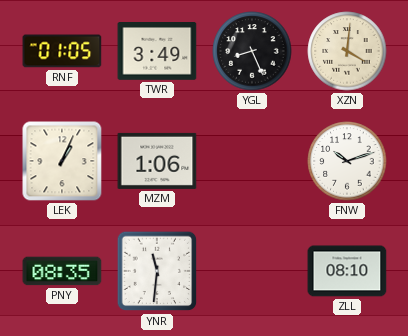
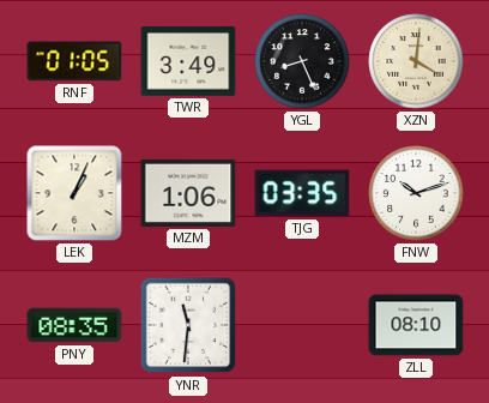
TJG: none -> 03:35 (302, 193)
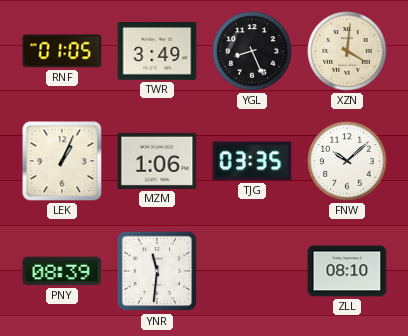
FNW: 10:12 -> 10:08 (347, 161)
PNY: 08:35 -> 08:39 (62, 271)
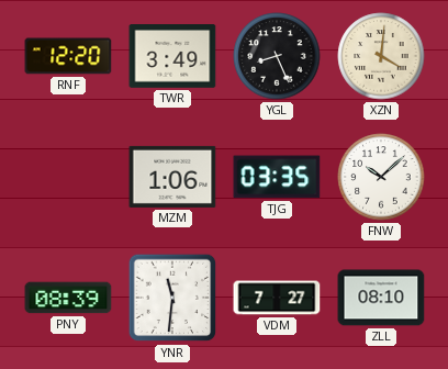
RNF: 01:05 -> 12:20 (68, 56)
LEK: 1:04 -> none (62, 161)
VDM: none -> 7:27 (277, 298)
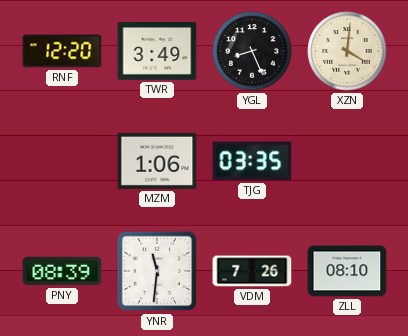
FNW: 10:08 -> none (381, 177)
VDM: 7:27 -> 7:26 (252, 271)
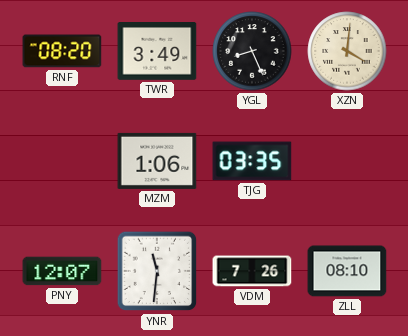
RNF: 12:20 -> 08:20 (62, 51)
PNY: 08:39 -> 12:07 (62, 271)
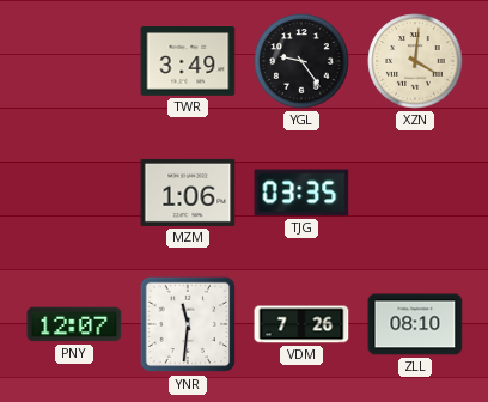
RNF: 08:20 -> none (62, 51)
YGL: 8:26 -> 9:24 (301, 61)
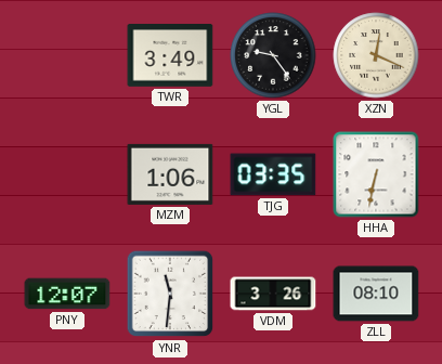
XZN: 4:01 -> 12:19 (376, 55)
HHA: none -> 6:32 (376, 174)
VDM: 7:26 -> 3:26 (273, 294)
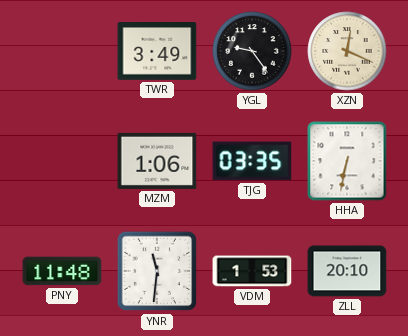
PNY: 12:07 -> 11:48 (62, 271)
VDM: 3:26 -> 1:53 (252, 271)
ZLL: 08:10 -> 20:10 (347, 271)
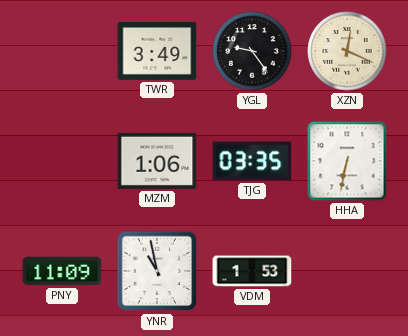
PNY: 11:48 -> 11:09 (62, 271)
YNR: 11:31 -> 10:58 (157, 271)
ZLL: 20:10 -> none (347, 271)
